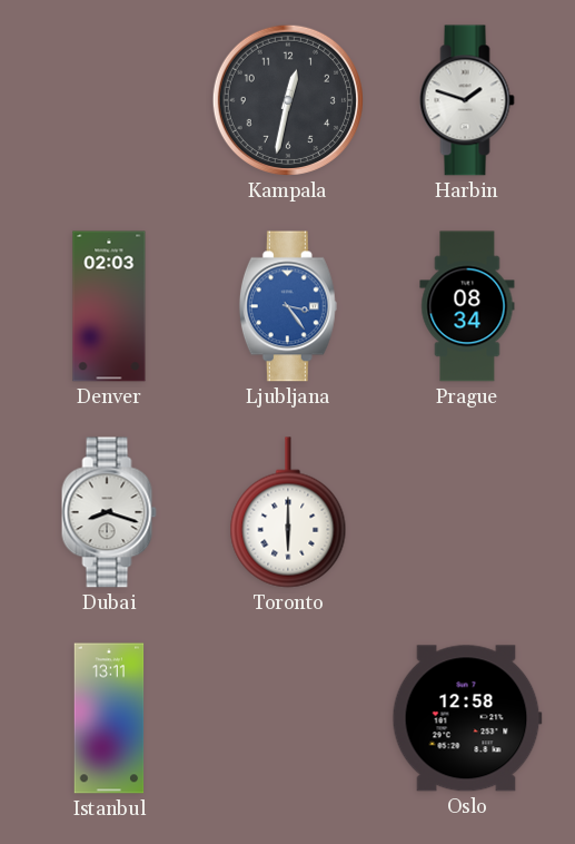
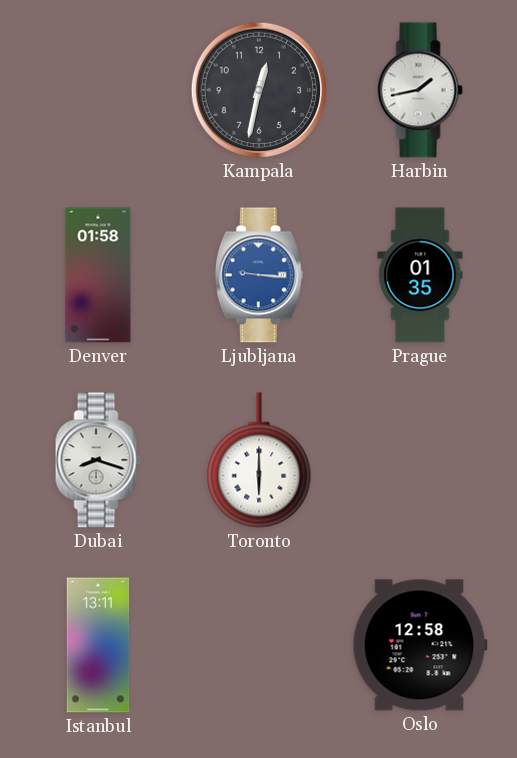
Harbin: 1:48 -> 1:43 (420, 90)
Denver: 02:03 -> 01:58 (98, 275)
Ljubljana: 3:24 -> 9:16 (259, 275)
Prague: 08:34 -> 01:35 (420, 275)
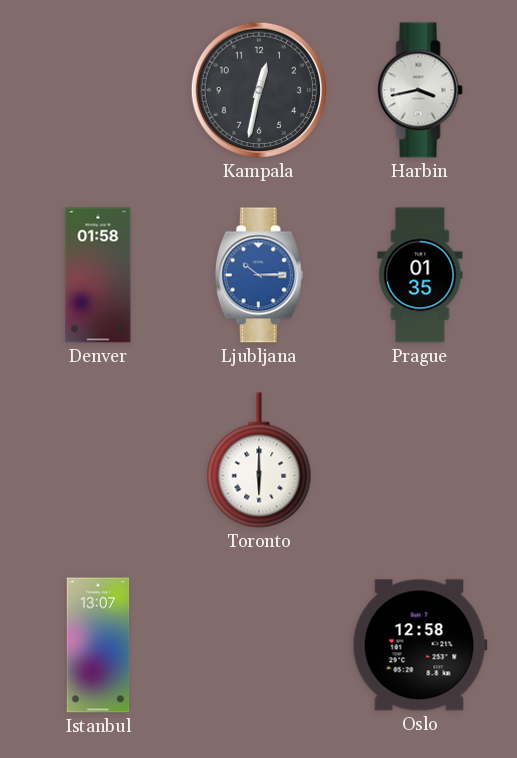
Harbin: 1:43 -> 3:43 (420, 90)
Ljubljana: 9:16 -> 10:15 (259, 275)
Dubai: 8:18 -> none (98, 460)
Istanbul: 13:11 -> 13:07 (98, 645)
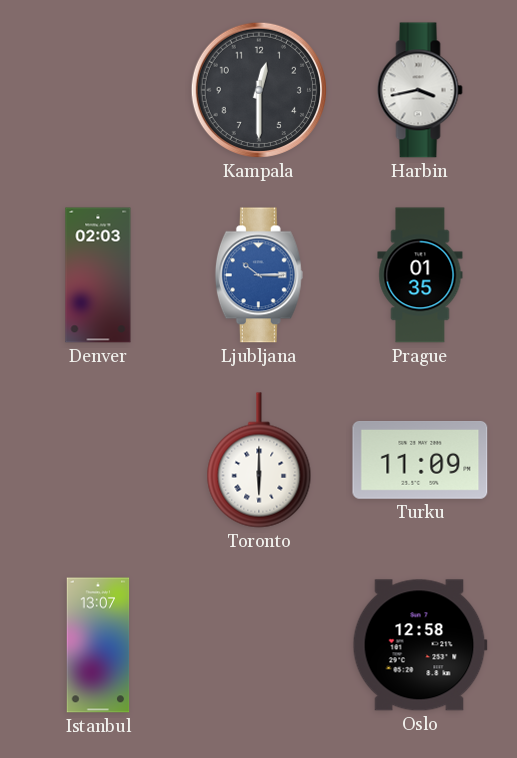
Kampala: 12:32 -> 12:30 (259, 90)
Denver: 01:58 -> 02:03 (98, 275)
Turku: none -> 11:09 (420, 460)
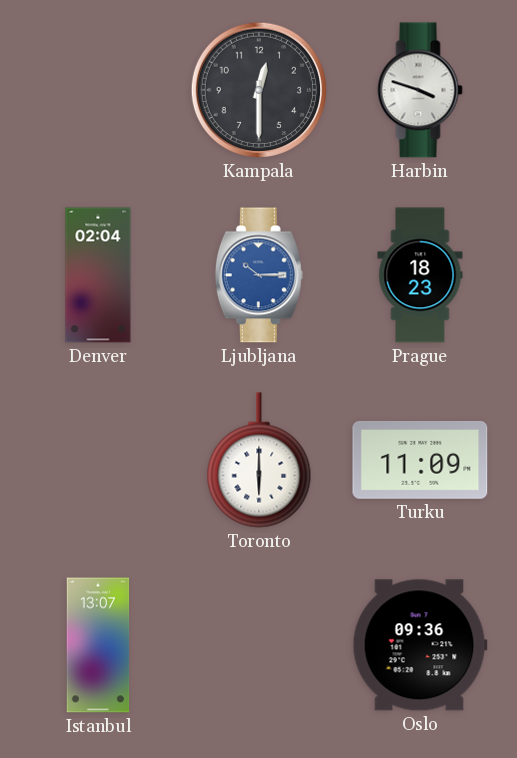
Harbin: 3:43 -> 3:48 (420, 90)
Denver: 02:03 -> 02:04 (98, 275)
Prague: 01:35 -> 18:23 (420, 275)
Oslo: 12:58 -> 09:36 (420, 645)
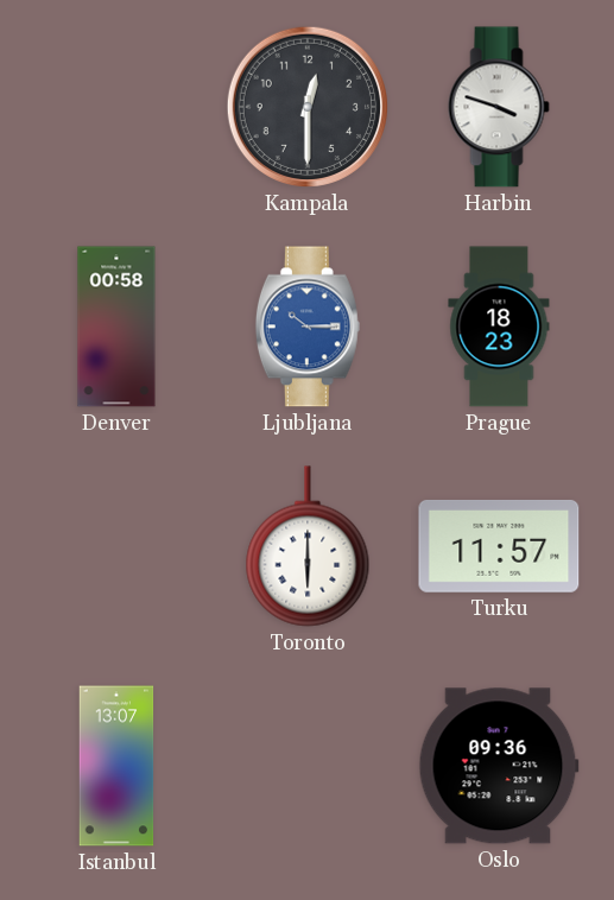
Denver: 02:04 -> 00:58 (116, 327)
Turku: 11:09 -> 11:57 (499, 546)
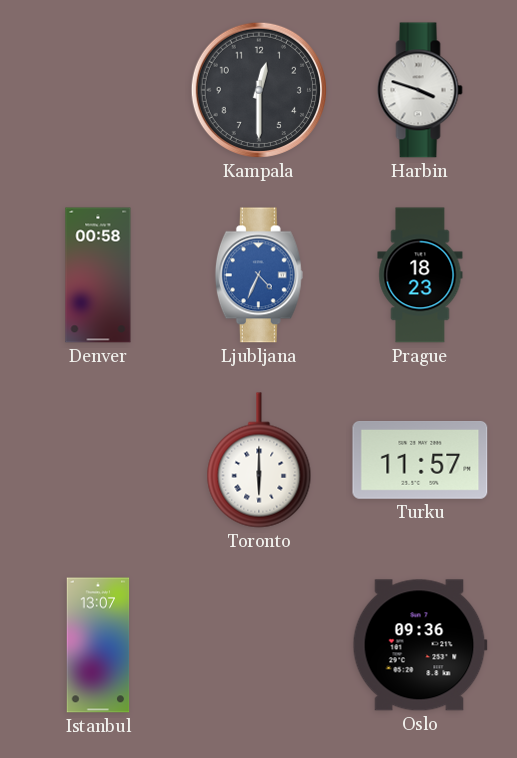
Ljubljana: 10:15 -> 4:34 (259, 275)
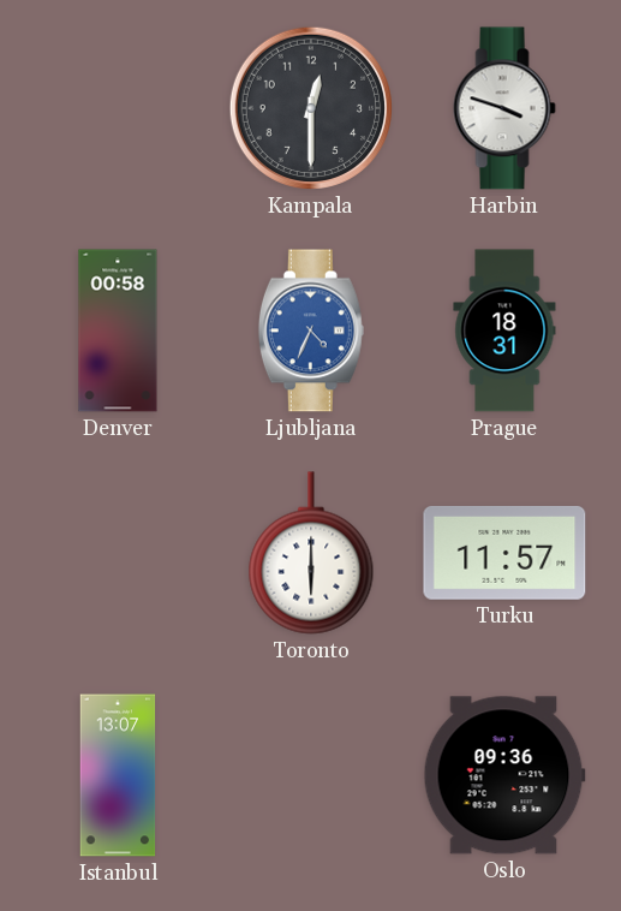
Prague: 18:23 -> 18:31 (504, 331)
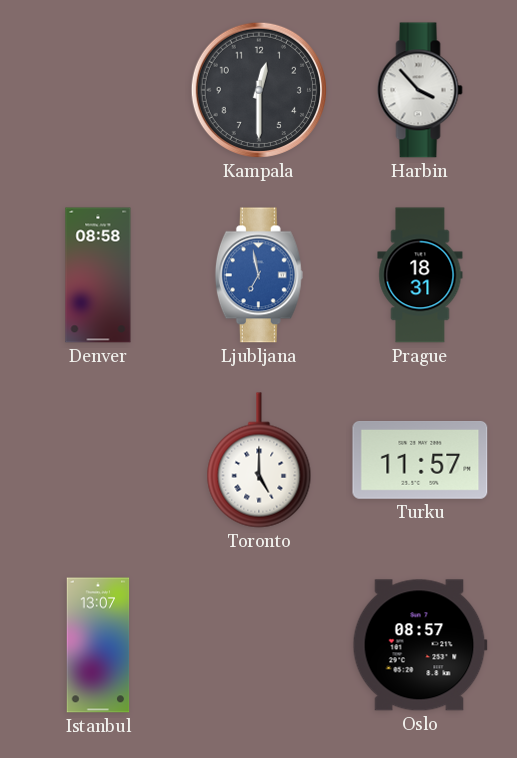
Harbin: 3:48 -> 3:53 (420, 90)
Denver: 00:58 -> 08:58 (98, 275)
Ljubljana: 4:34 -> 6:58 (259, 275)
Toronto: 6:00 -> 5:00 (259, 460)
Oslo: 09:36 -> 08:57 (420, 645)
